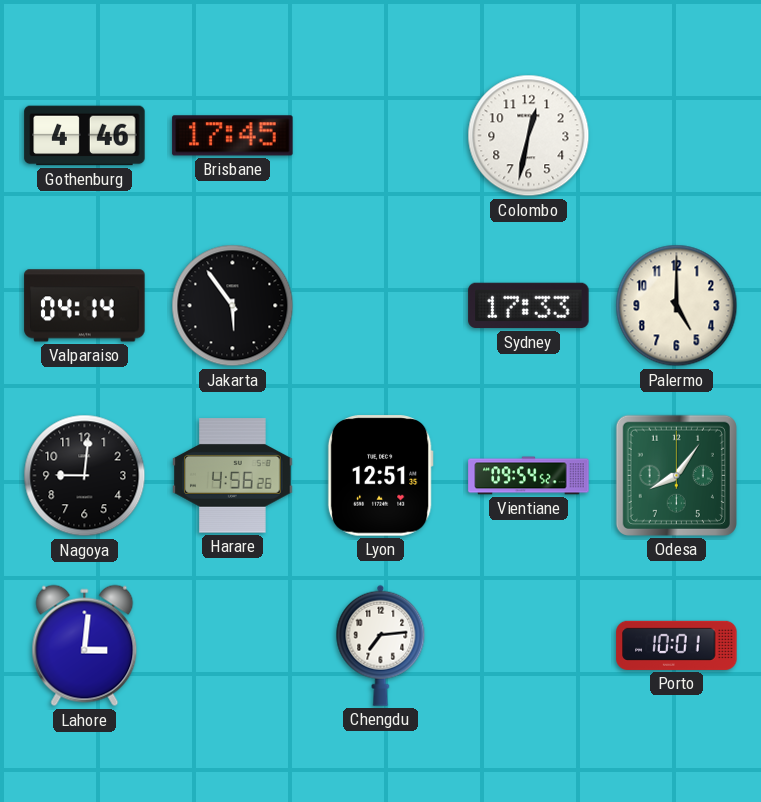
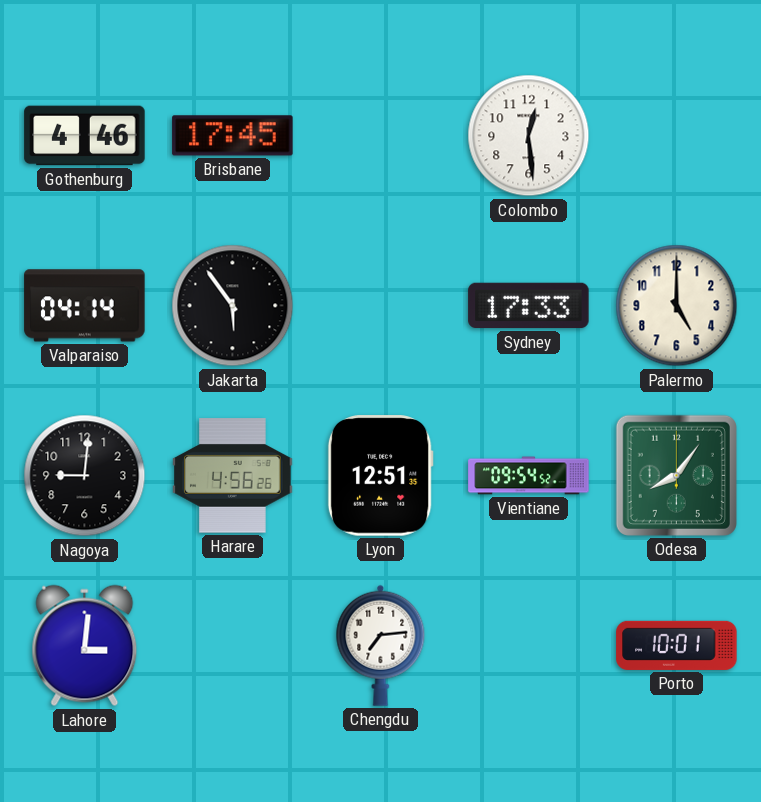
Colombo: 12:32 -> 12:29 (529, 136)
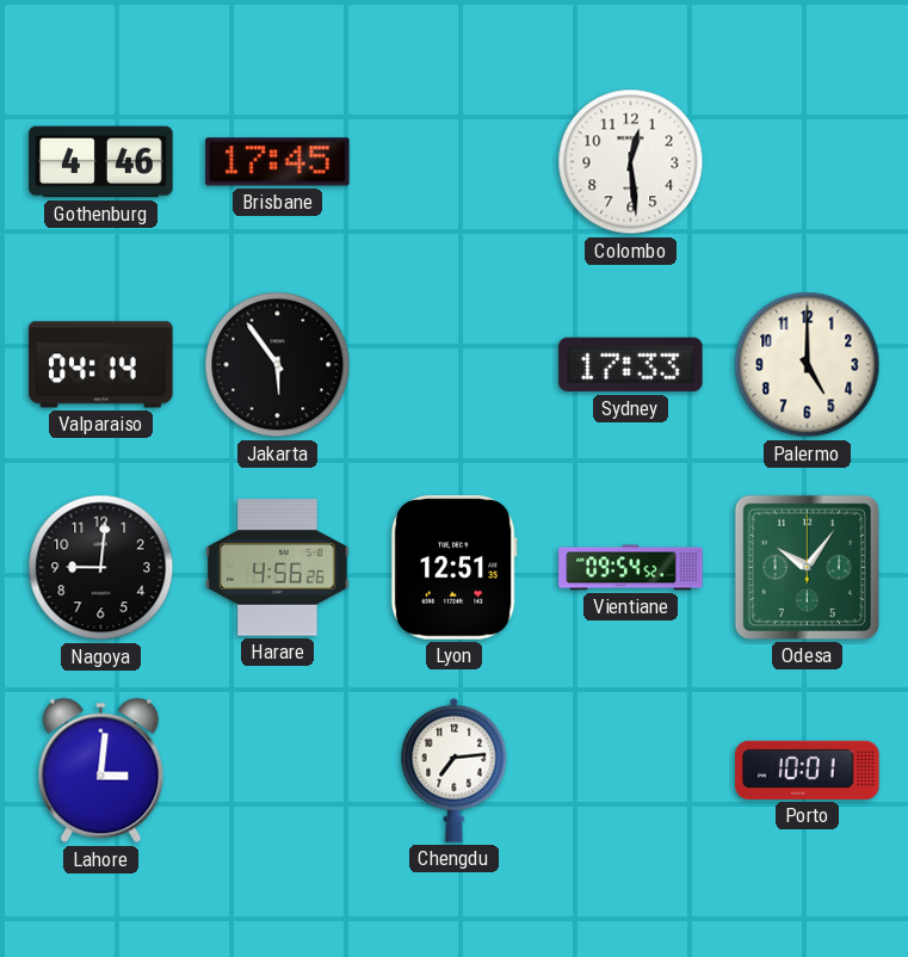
Odesa: 8:06 -> 10:06 (807, 567)
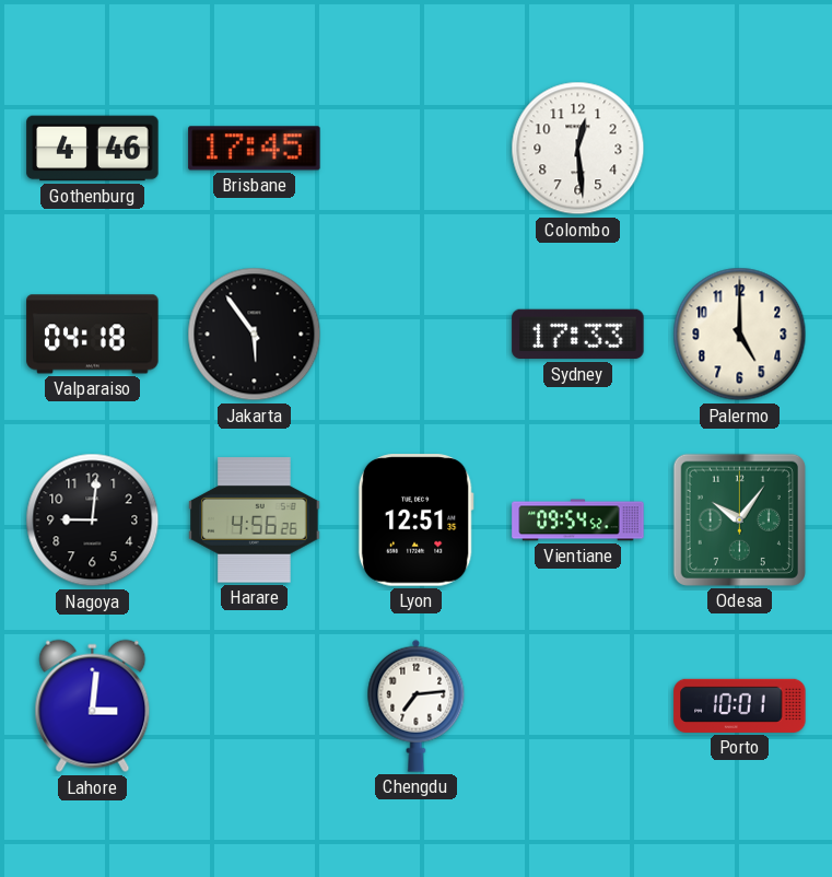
Valparaiso: 04:14 -> 04:18 (93, 335)
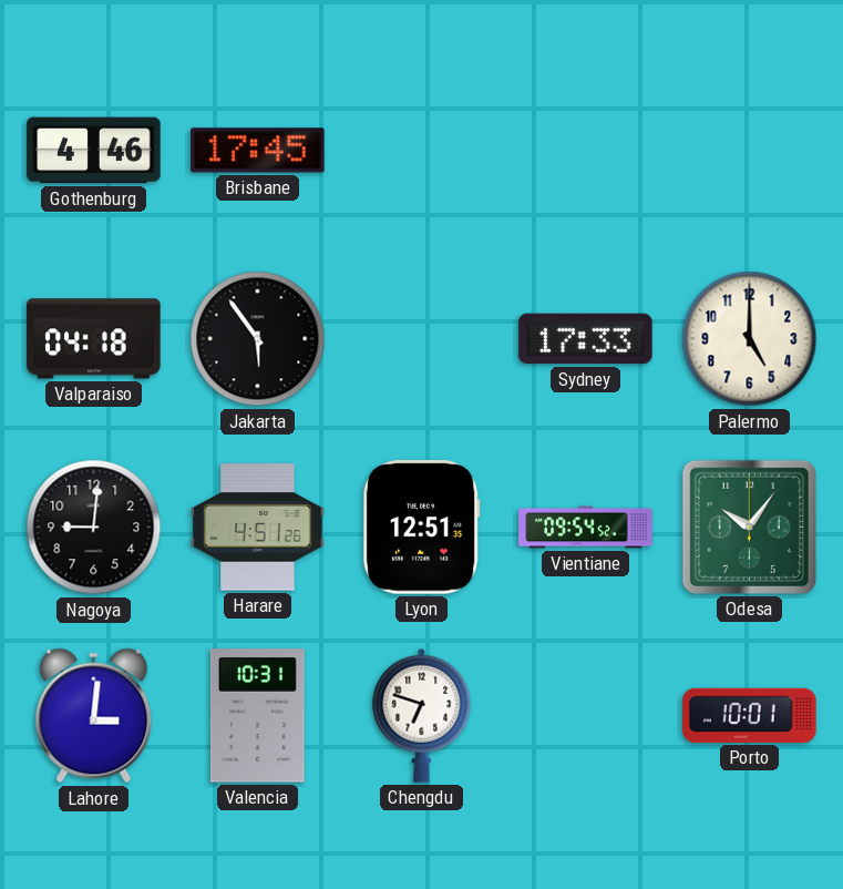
Colombo: 12:29 -> none (578, 149)
Harare: 4:56 -> 4:51 (258, 528)
Valencia: none -> 10:31 (257, 716)
Chengdu: 7:14 -> 6:48 (422, 715)
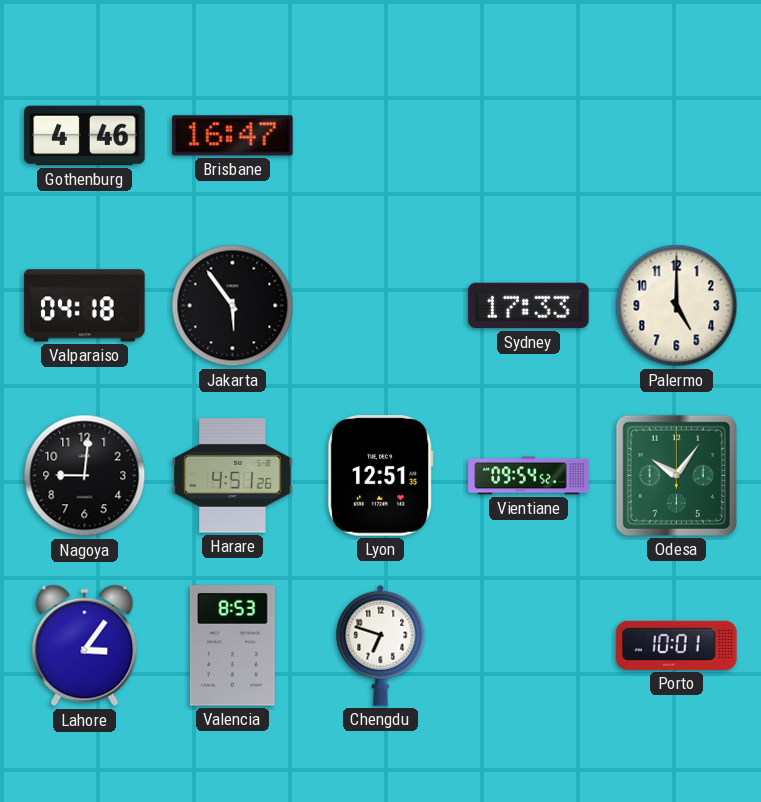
Brisbane: 17:45 -> 16:47 (233, 136)
Lahore: 3:01 -> 3:06 (85, 646)
Valencia: 10:31 -> 8:53 (232, 646)
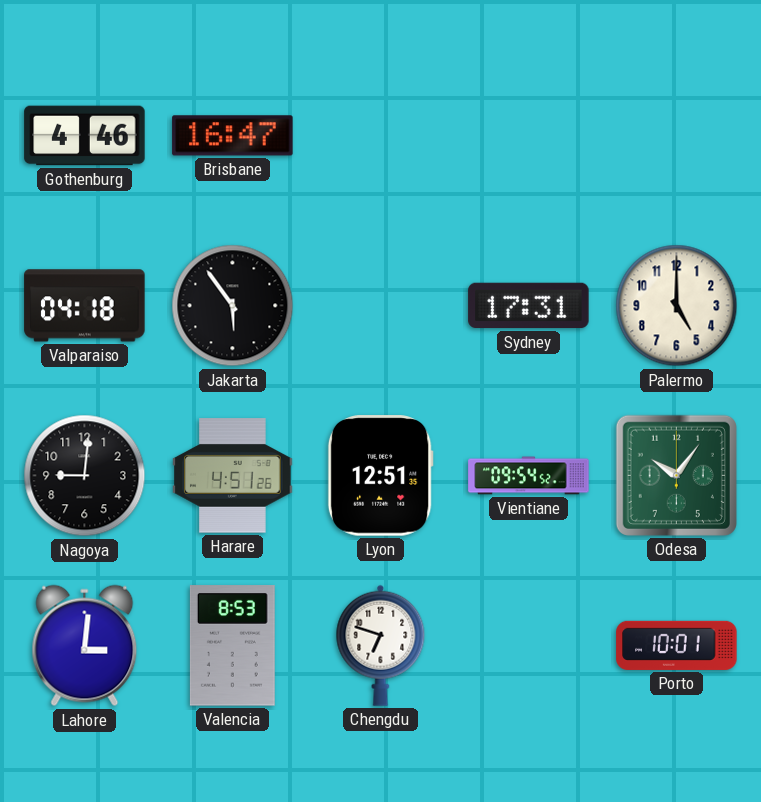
Sydney: 17:33 -> 17:31 (529, 306)
Lahore: 3:06 -> 3:01 (85, 646)
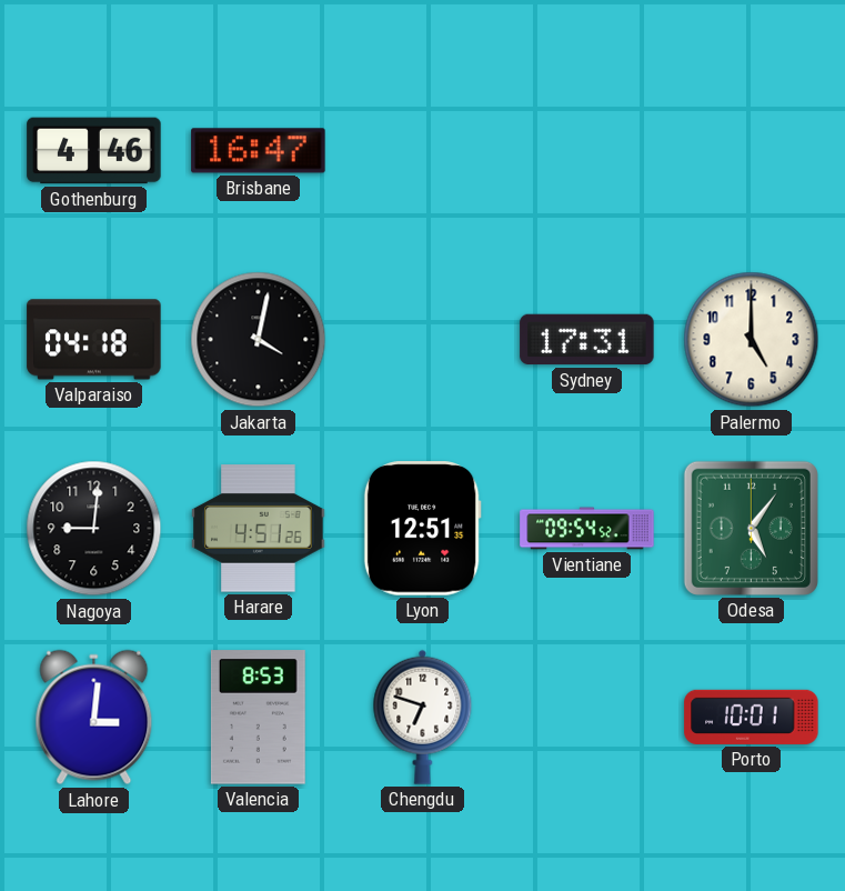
Jakarta: 5:54 -> 4:02 (259, 340)
Odesa: 10:06 -> 5:06 (751, 528)
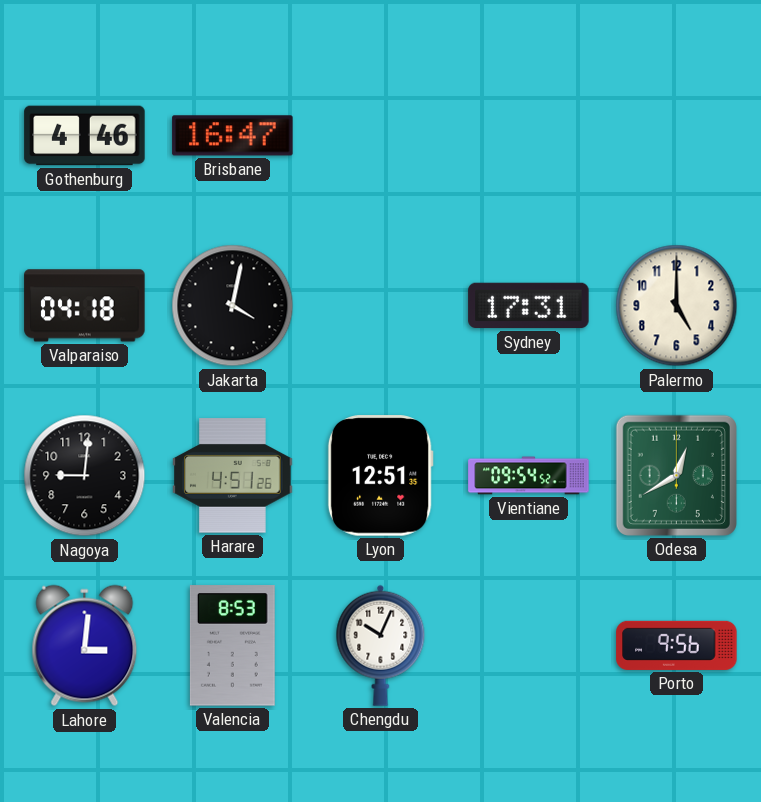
Odesa: 5:06 -> 12:40 (676, 475)
Chengdu: 6:48 -> 10:04 (381, 645)
Porto: 10:01 -> 9:56 (677, 645)
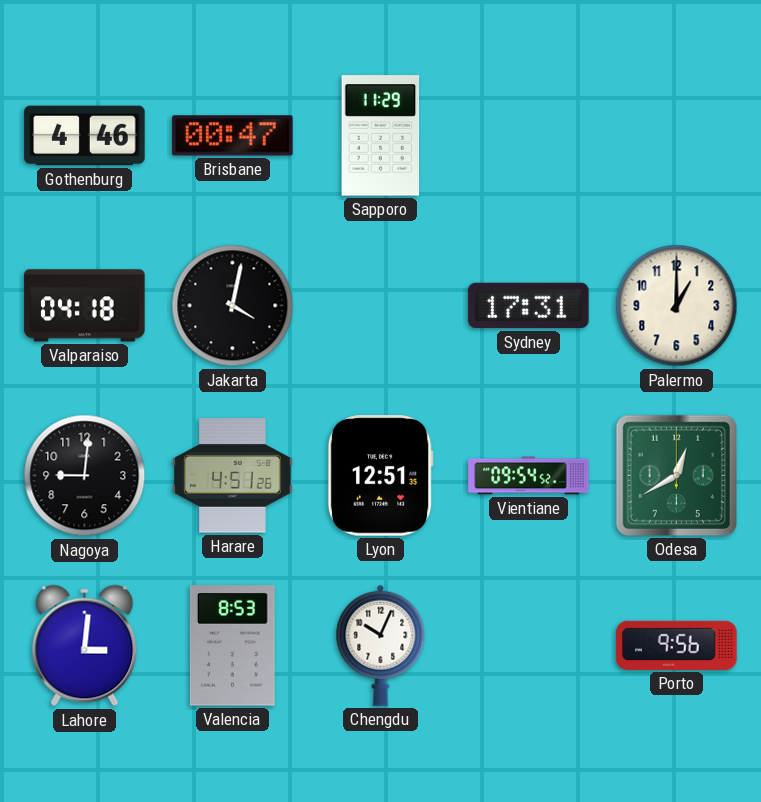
Brisbane: 16:47 -> 00:47 (233, 136)
Sapporo: none -> 11:29 (381, 136)
Palermo: 5:00 -> 1:00 (677, 306)
